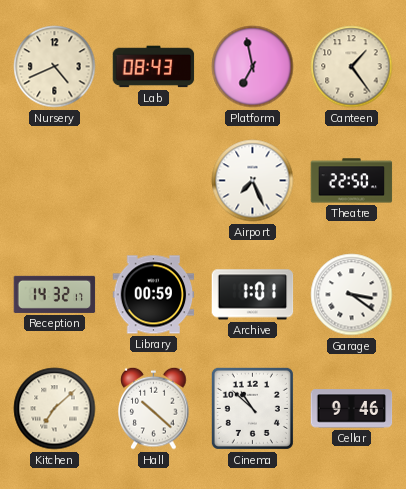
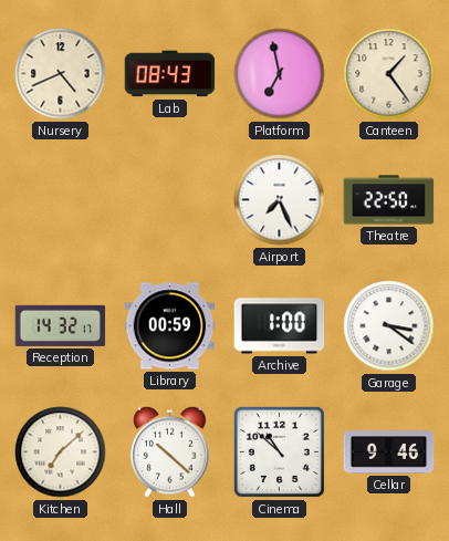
Archive: 1:01 -> 1:00 (280, 326)
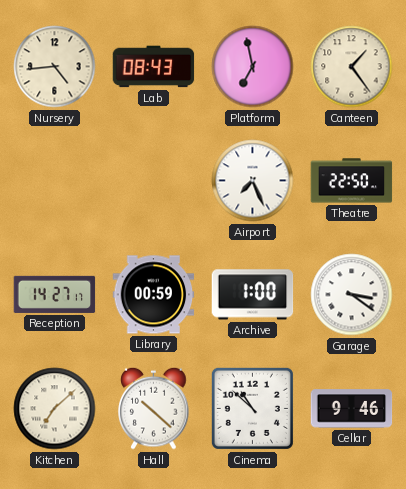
Nursery: 4:41 -> 4:44 (55, 67)
Reception: 14:32 -> 14:27 (55, 294)
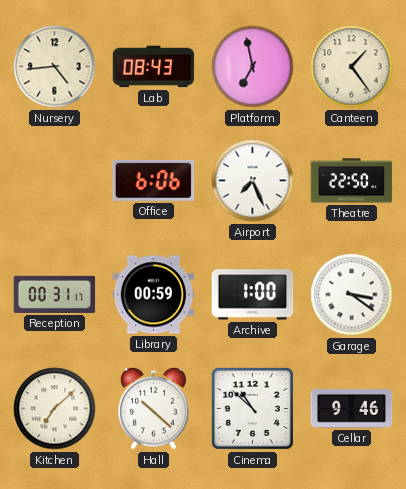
Office: none -> 6:06 (154, 180)
Reception: 14:27 -> 00:31 (55, 294)
